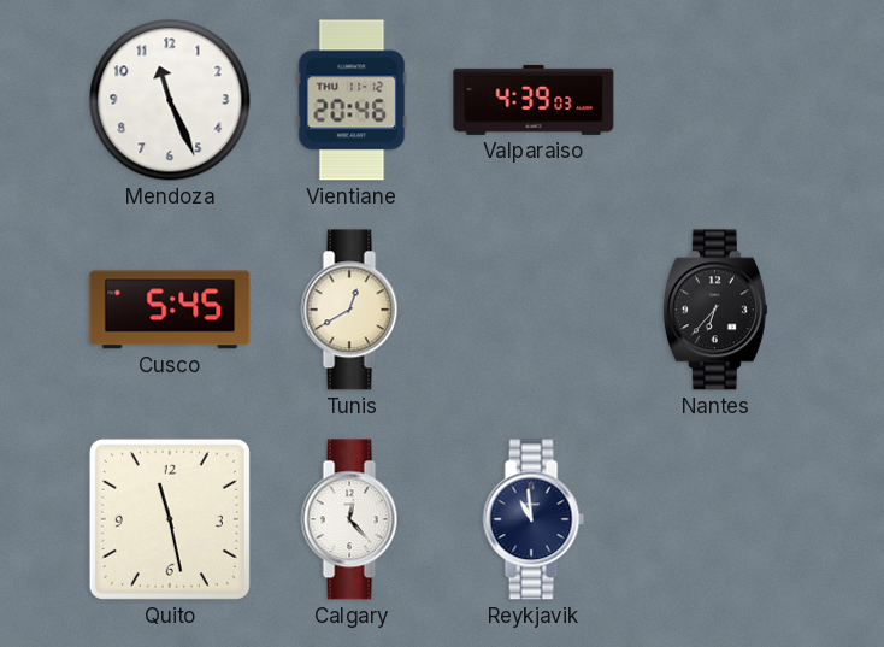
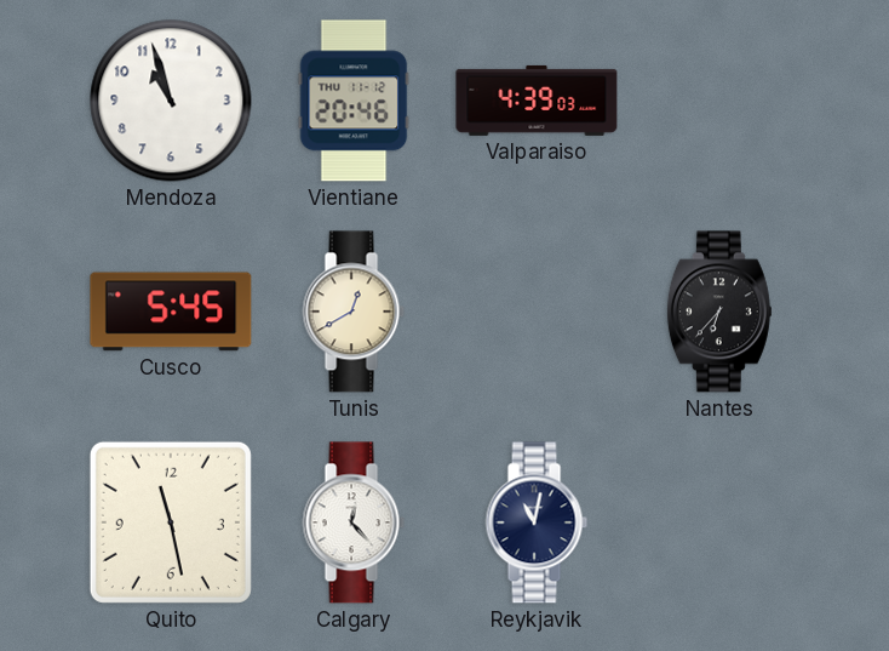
Mendoza: 11:26 -> 10:57 (171, 101)
Reykjavik: 10:59 -> 11:02 (537, 522)
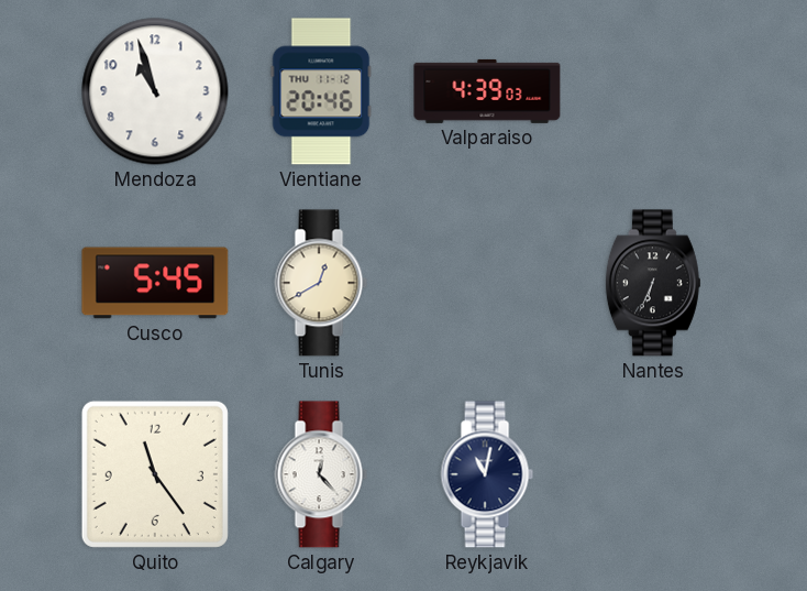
Nantes: 6:37 -> 6:34 (653, 283)
Quito: 11:28 -> 11:24 (155, 474)
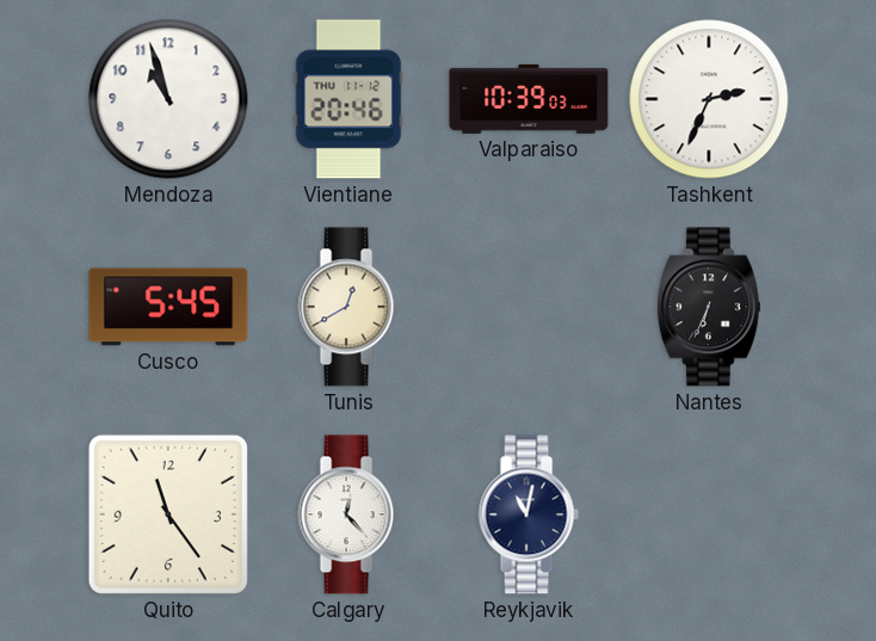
Valparaiso: 4:39 -> 10:39 (529, 99)
Tashkent: none -> 2:34 (709, 99)
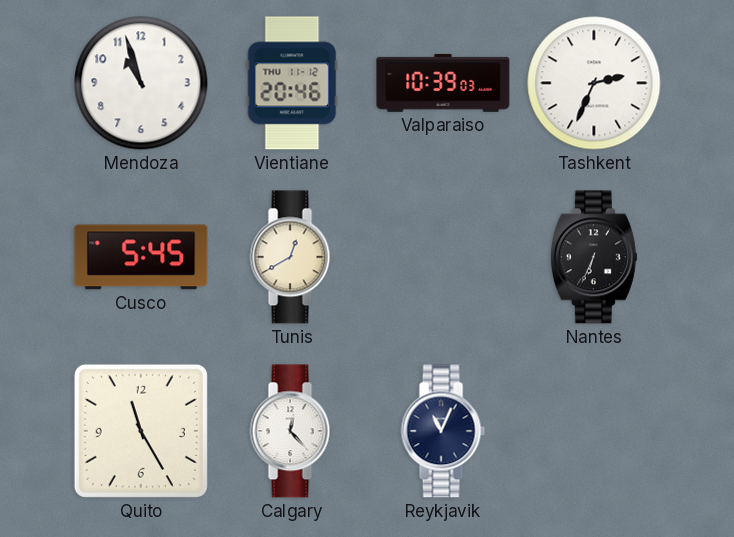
Quito: 11:24 -> 11:25 (141, 431)
Reykjavik: 11:02 -> 11:04 (443, 431)
